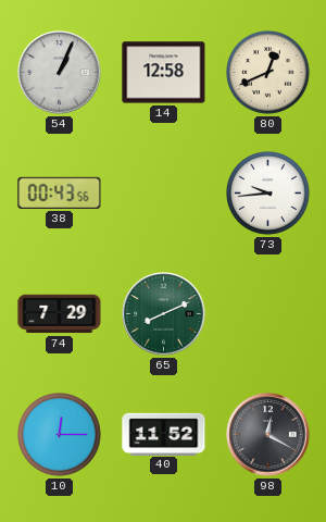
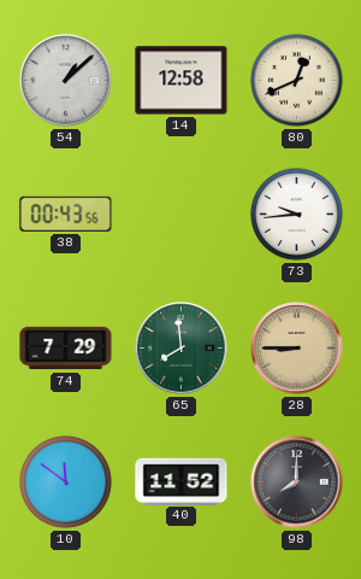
54: 1:04 -> 1:08 (66, 81)
65: 8:11 -> 7:59 (182, 349)
28: none -> 8:45 (297, 349)
10: 12:15 -> 11:51 (66, 482)
98: 12:20 -> 8:00 (297, 482)
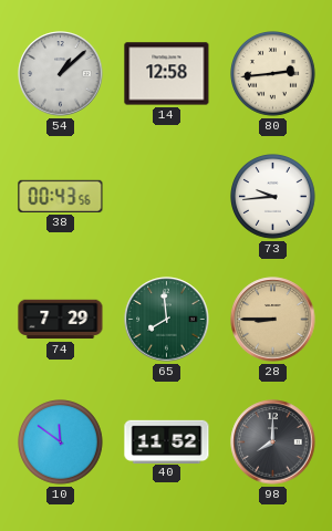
80: 12:41 -> 2:44 (273, 74)
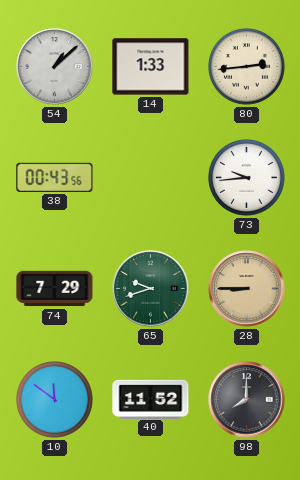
14: 12:58 -> 1:33 (151, 67)
65: 7:59 -> 9:42 (151, 289)
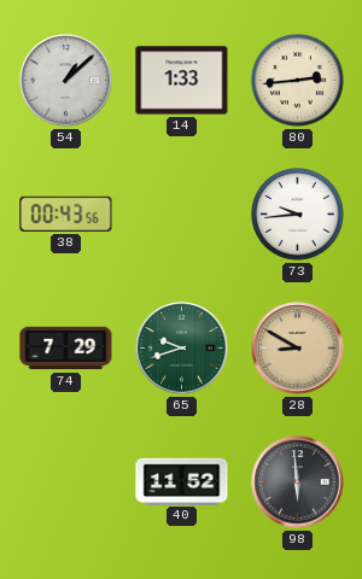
28: 8:45 -> 8:50 (298, 349)
10: 11:51 -> none (55, 400)
98: 8:00 -> 5:59 (298, 482)
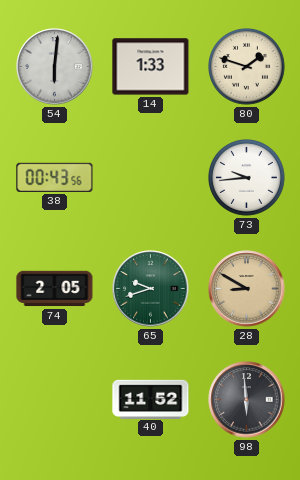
54: 1:08 -> 6:01 (55, 67)
80: 2:44 -> 1:48 (247, 67)
74: 7:29 -> 2:05 (55, 289)
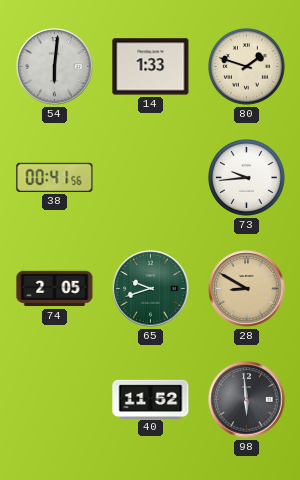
38: 00:43 -> 00:41 (55, 177)
